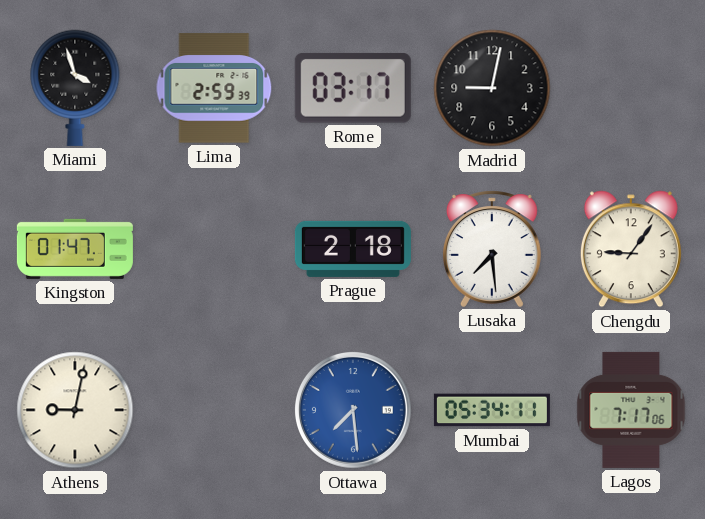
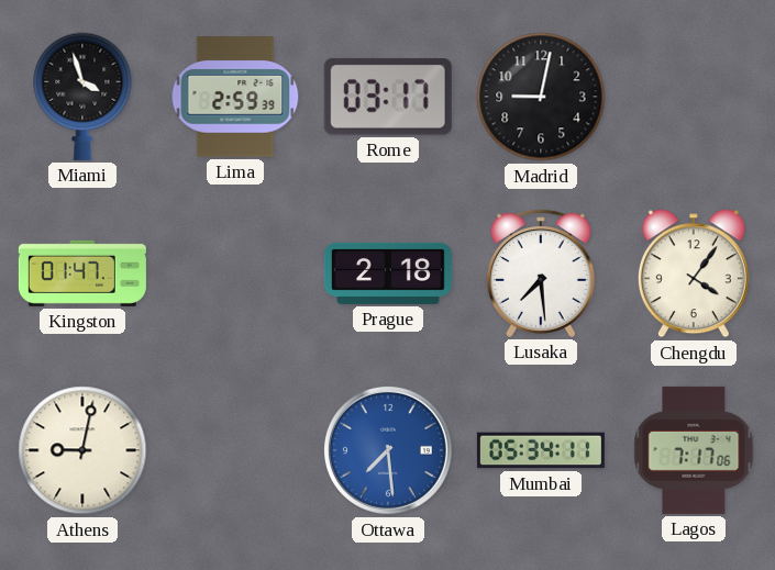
Chengdu: 9:06 -> 4:06 (694, 273)
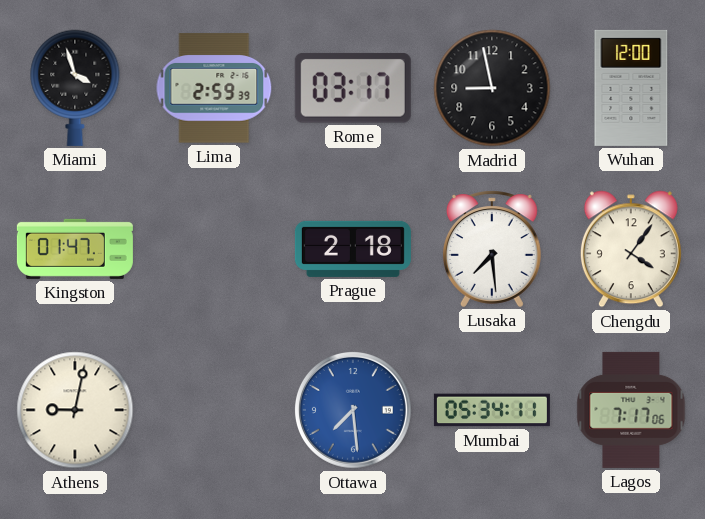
Madrid: 9:02 -> 8:58 (492, 88)
Wuhan: none -> 12:00 (631, 88)
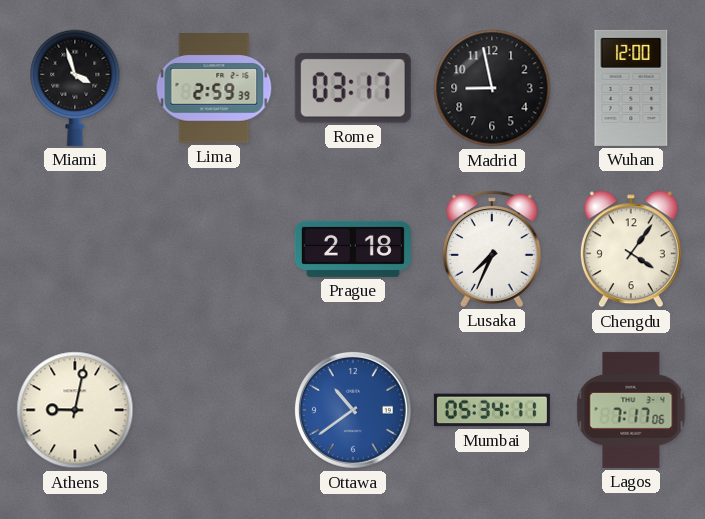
Kingston: 01:47 -> none (75, 249)
Lusaka: 7:29 -> 7:34 (492, 249)
Ottawa: 7:29 -> 10:39 (353, 410)
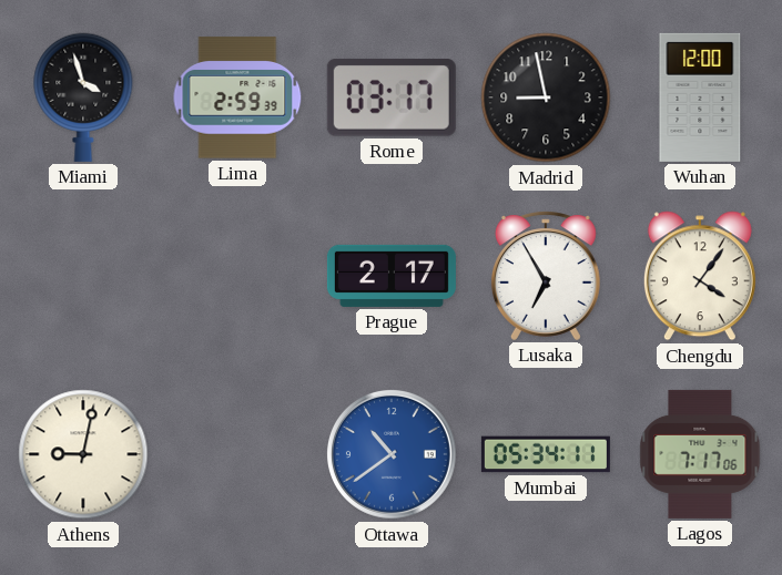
Prague: 2:18 -> 2:17 (392, 276)
Lusaka: 7:34 -> 6:55 (546, 276)
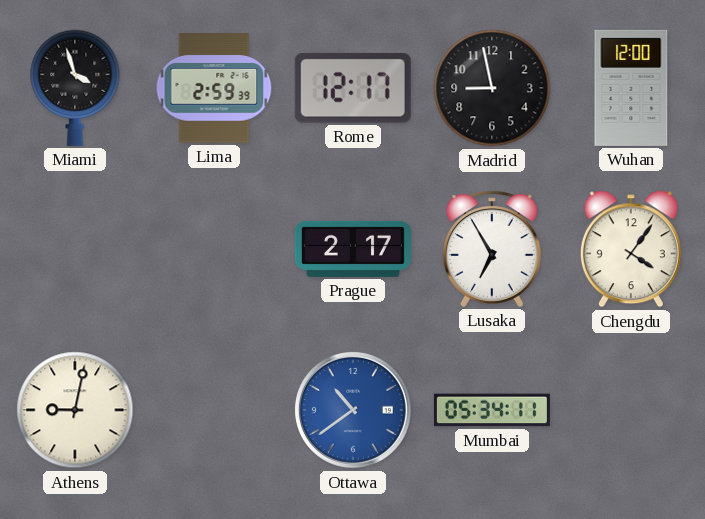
Rome: 03:17 -> 12:17 (353, 88)
Lagos: 7:17 -> none (700, 454)
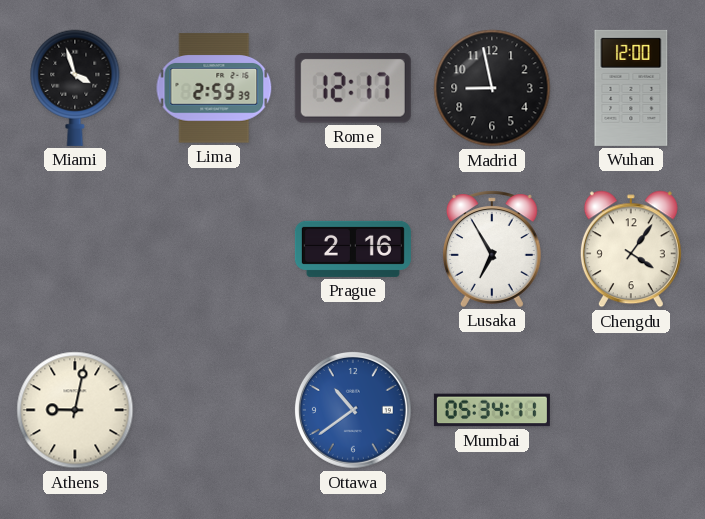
Prague: 2:17 -> 2:16 (353, 249)
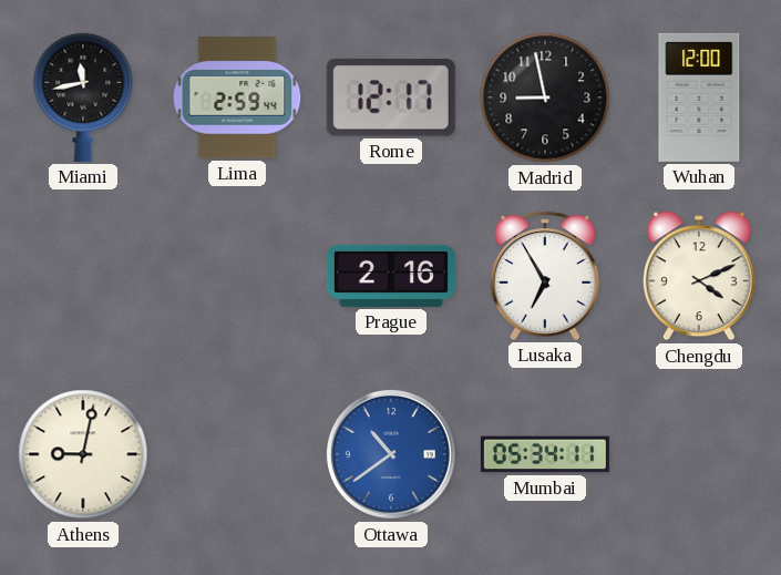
Miami: 3:57 -> 11:43 (83, 97)
Lima: 2:59:39 -> 2:59:44 (237, 97)
Chengdu: 4:06 -> 4:11 (699, 276)
